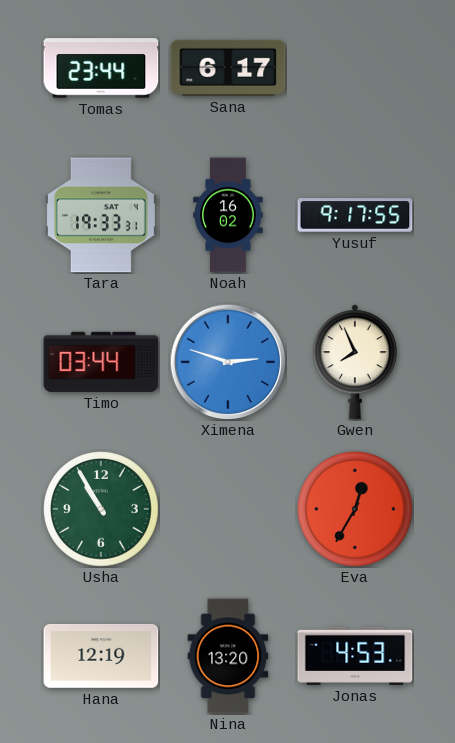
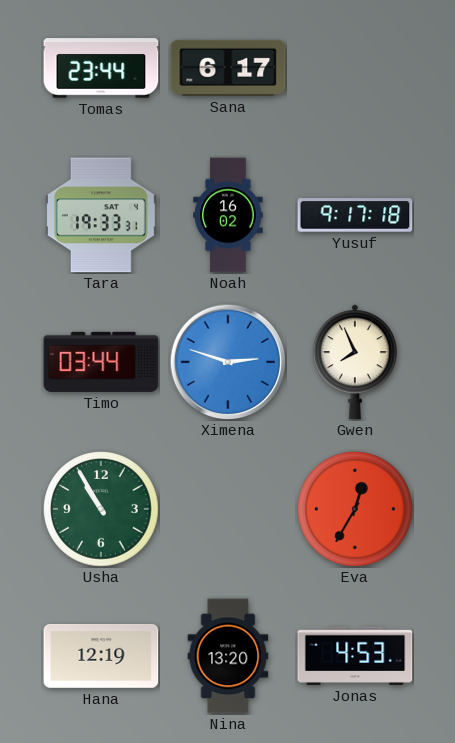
Yusuf: 9:17:55 -> 9:17:18 (355, 215)
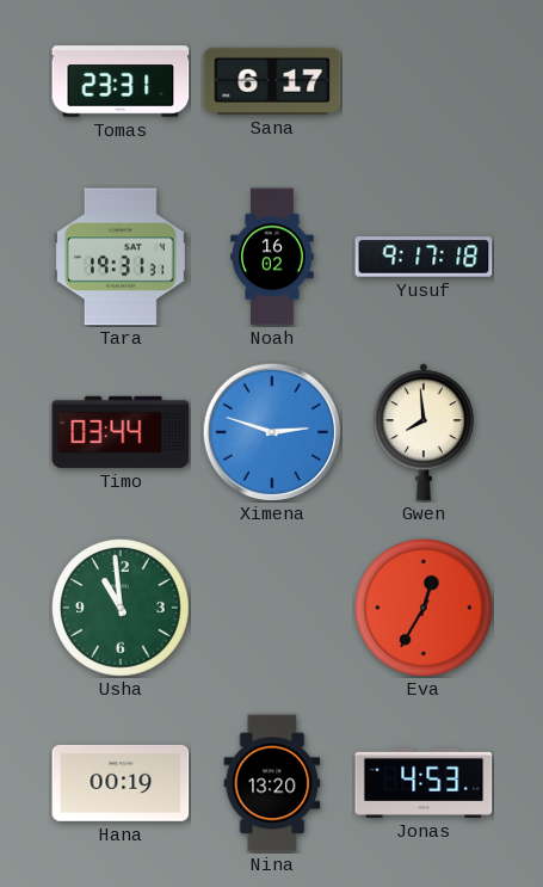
Tomas: 23:44 -> 23:31 (121, 81)
Tara: 19:33 -> 19:31 (121, 257)
Gwen: 7:56 -> 7:59 (424, 432)
Usha: 10:55 -> 10:59 (122, 609)
Hana: 12:19 -> 00:19 (121, 783)
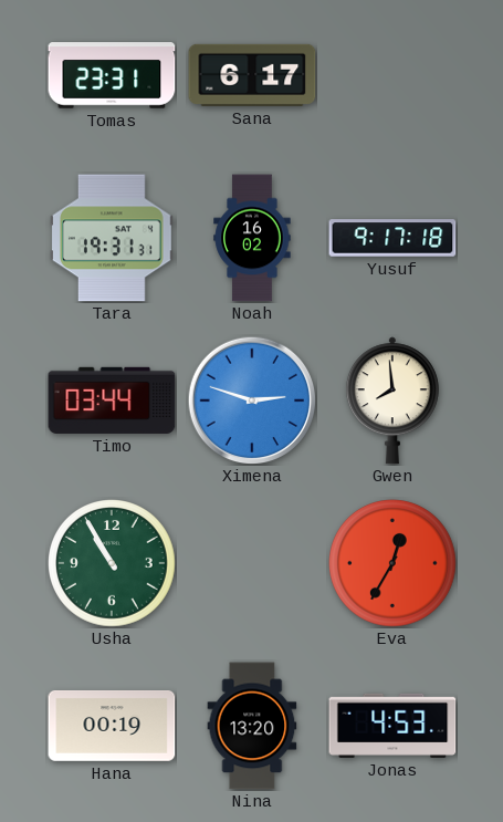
Usha: 10:59 -> 10:55 (113, 564)
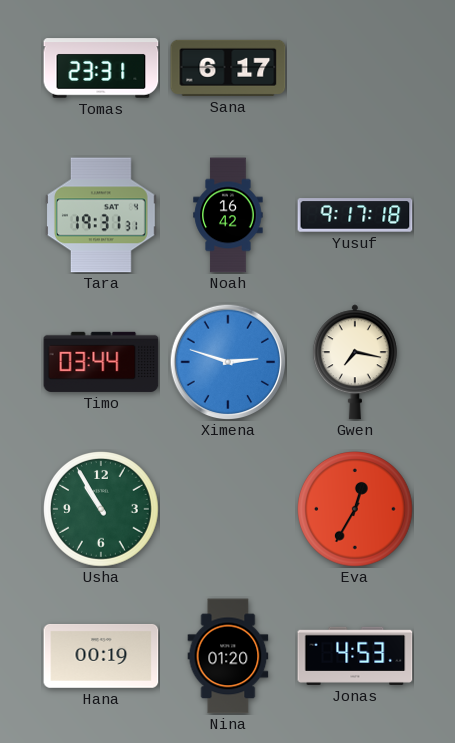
Noah: 16:02 -> 16:42 (228, 215)
Gwen: 7:59 -> 7:17 (355, 362)
Nina: 13:20 -> 01:20 (228, 656)
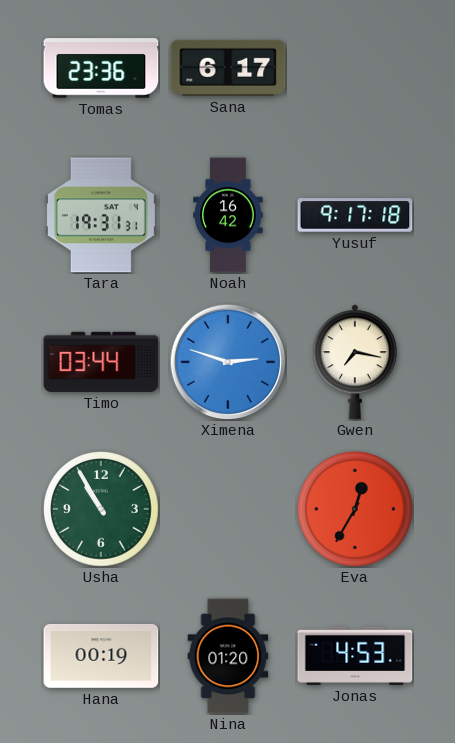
Tomas: 23:31 -> 23:36 (101, 68)
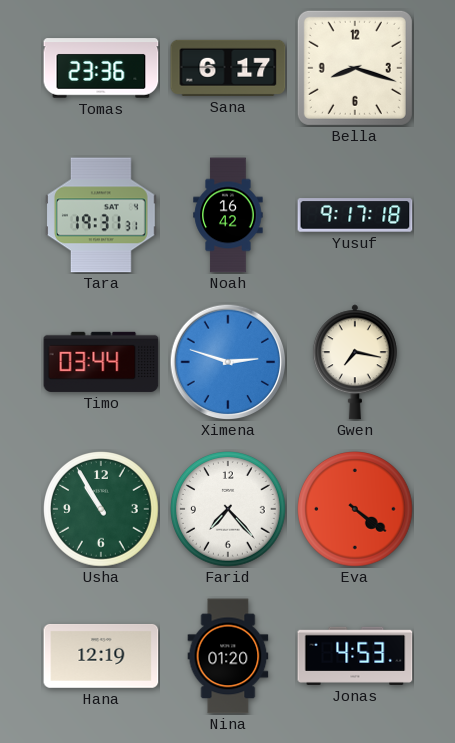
Bella: none -> 8:18 (355, 68)
Farid: none -> 7:23 (229, 510)
Eva: 12:35 -> 4:21 (356, 510)
Hana: 00:19 -> 12:19 (101, 656)
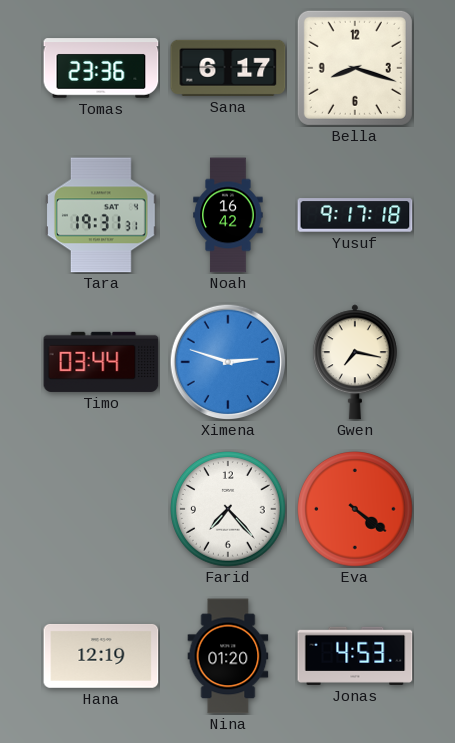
Usha: 10:55 -> none (102, 510)
